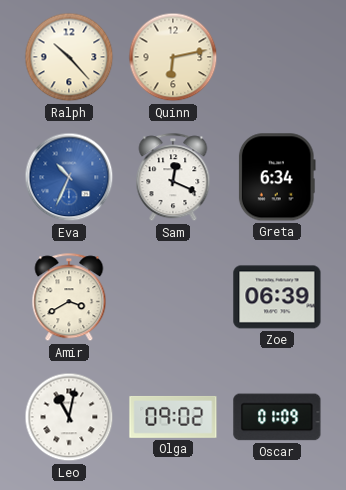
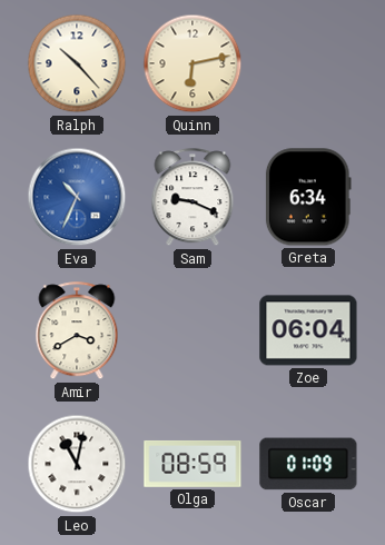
Sam: 12:19 -> 9:19 (192, 198)
Zoe: 06:39 -> 06:04 (308, 330)
Olga: 09:02 -> 08:59 (192, 464)
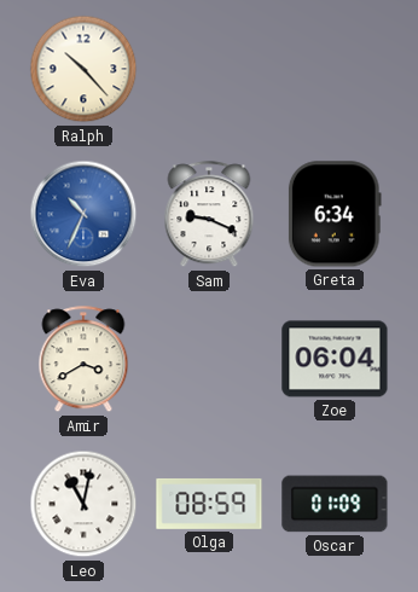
Quinn: 6:13 -> none (192, 63)
